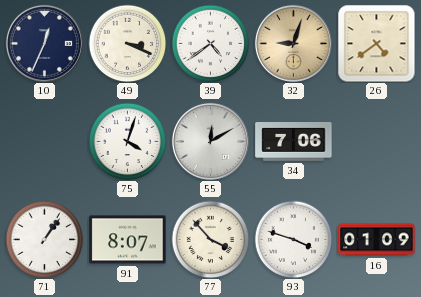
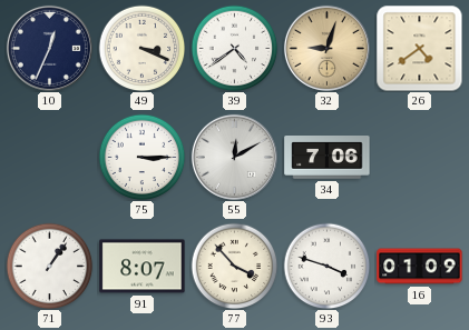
75: 4:03 -> 3:15 (141, 157)
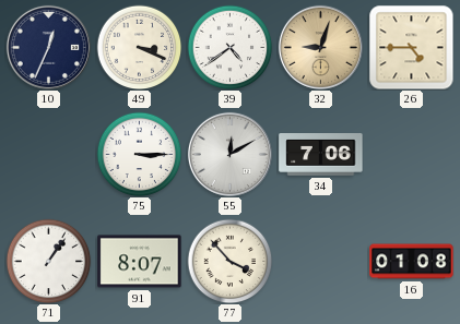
26: 4:39 -> 4:45 (411, 47)
93: 3:48 -> none (326, 266)
16: 01:09 -> 01:08 (412, 262)
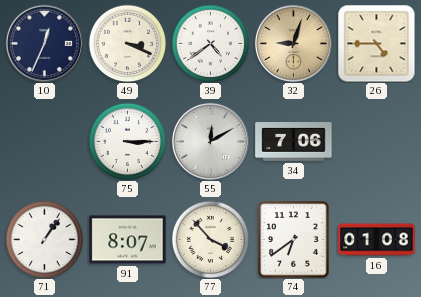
74: none -> 6:39 (294, 240)
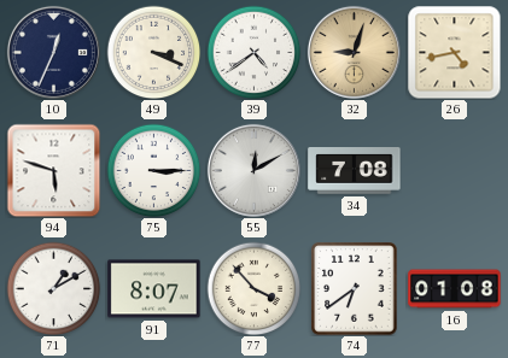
26: 4:45 -> 4:43 (454, 52)
94: none -> 5:48 (53, 170)
34: 7:06 -> 7:08 (355, 171)
71: 1:06 -> 1:10 (53, 288)
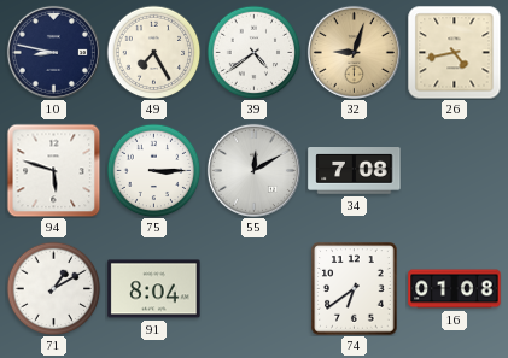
10: 12:34 -> 8:47 (53, 52)
49: 3:19 -> 7:25 (153, 52)
91: 8:07 -> 8:04 (154, 289)
77: 3:53 -> none (253, 288)
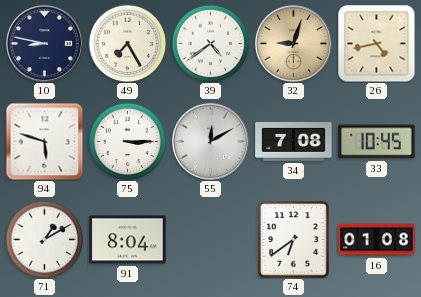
33: none -> 10:45 (377, 142)
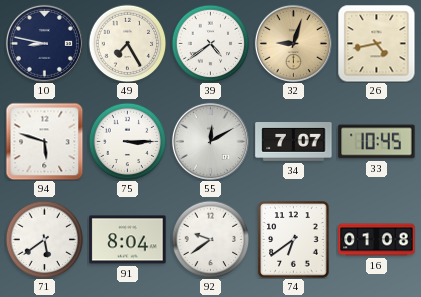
34: 7:08 -> 7:07 (294, 142)
71: 1:10 -> 5:39 (44, 239)
92: none -> 9:39 (210, 239)
